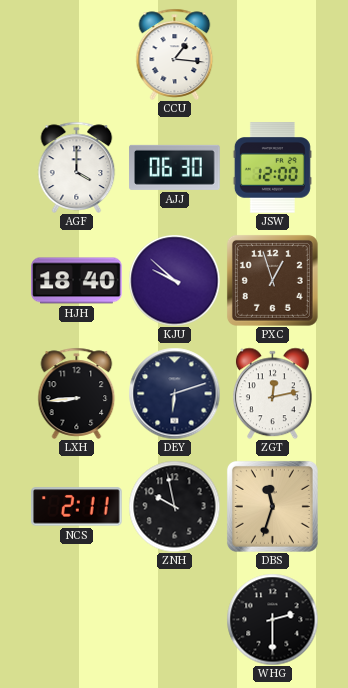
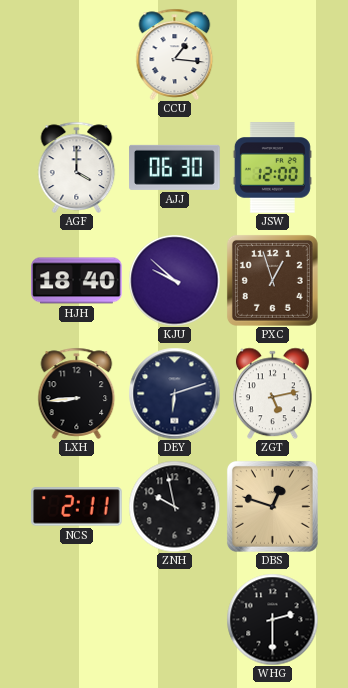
ZGT: 12:13 -> 5:13 (272, 393)
DBS: 11:33 -> 12:48 (272, 506)
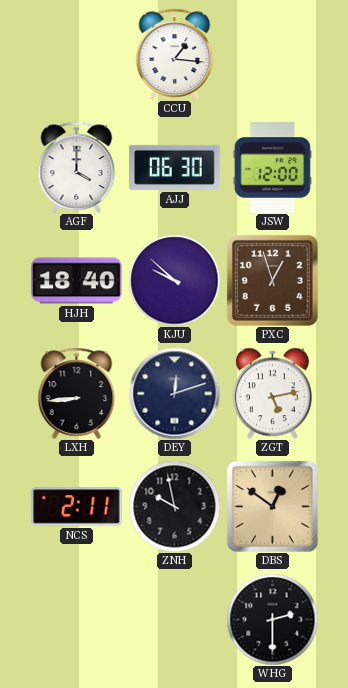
DEY: 6:12 -> 12:12 (174, 393)
DBS: 12:48 -> 12:51 (272, 506)
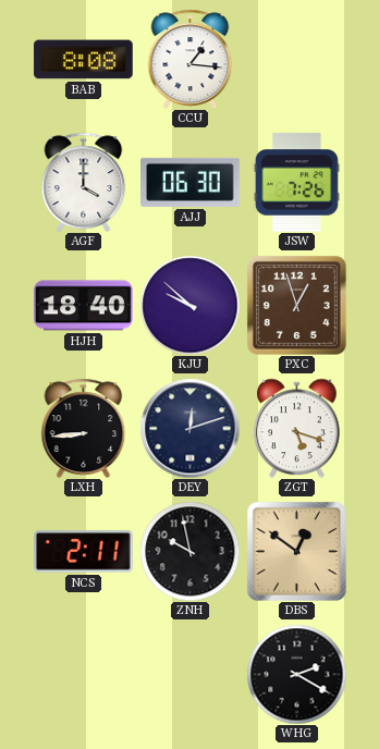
BAB: none -> 8:08 (84, 60)
JSW: 12:00 -> 7:26 (296, 183)
ZGT: 5:13 -> 5:18 (296, 428)
WHG: 2:30 -> 2:20 (296, 674)
